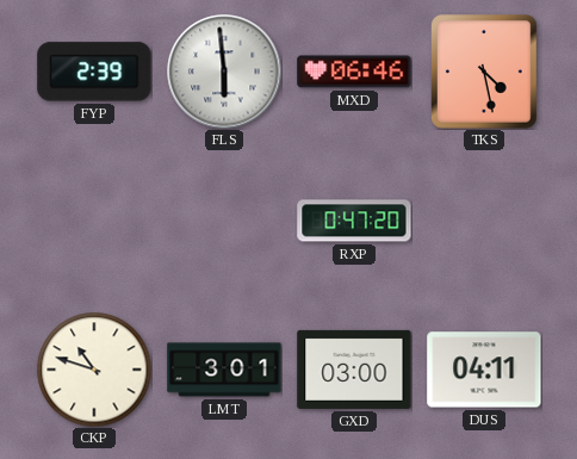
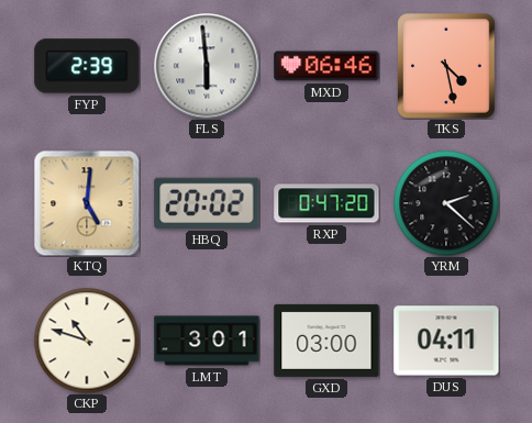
KTQ: none -> 5:01 (87, 203)
HBQ: none -> 20:02 (207, 203)
YRM: none -> 2:22 (446, 203)
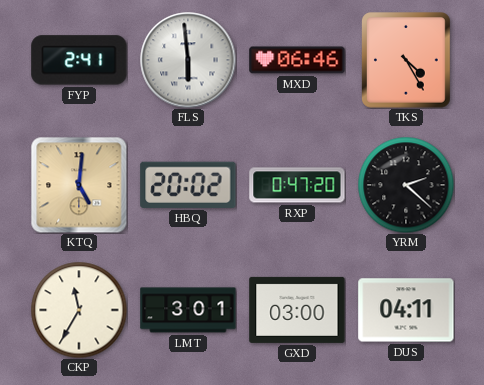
FYP: 2:39 -> 2:41 (79, 60)
TKS: 4:28 -> 4:25 (407, 61)
CKP: 10:48 -> 11:35 (79, 310)
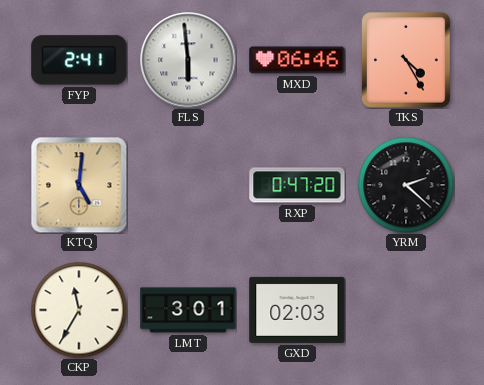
HBQ: 20:02 -> none (188, 185)
GXD: 03:00 -> 02:03 (297, 310)
DUS: 04:11 -> none (406, 310)
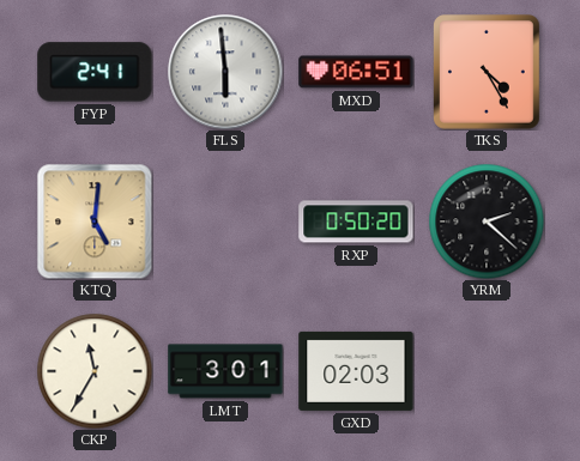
MXD: 06:46 -> 06:51 (356, 72)
RXP: 0:47 -> 0:50 (356, 222)
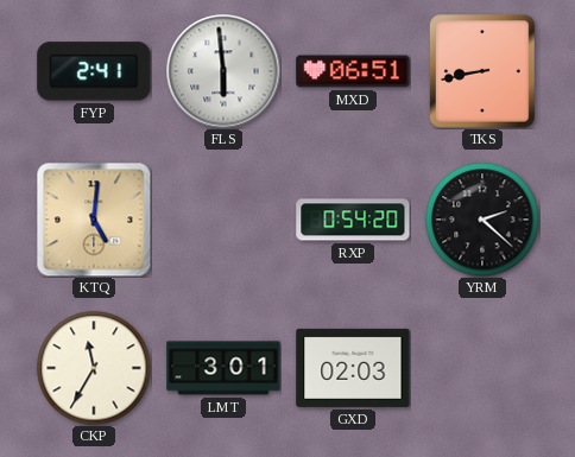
TKS: 4:25 -> 8:43 (484, 72)
RXP: 0:50 -> 0:54 (353, 220)
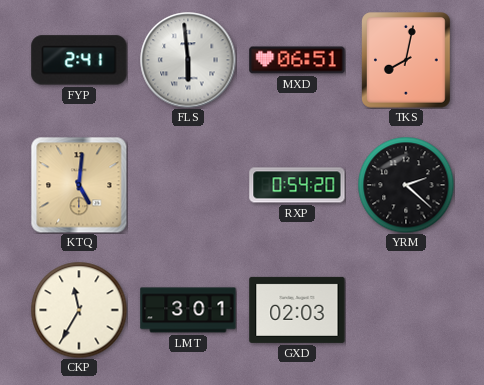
TKS: 8:43 -> 8:02 (407, 61)
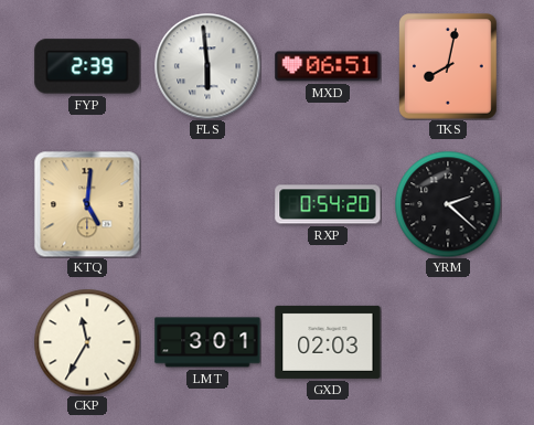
FYP: 2:41 -> 2:39 (87, 66)
